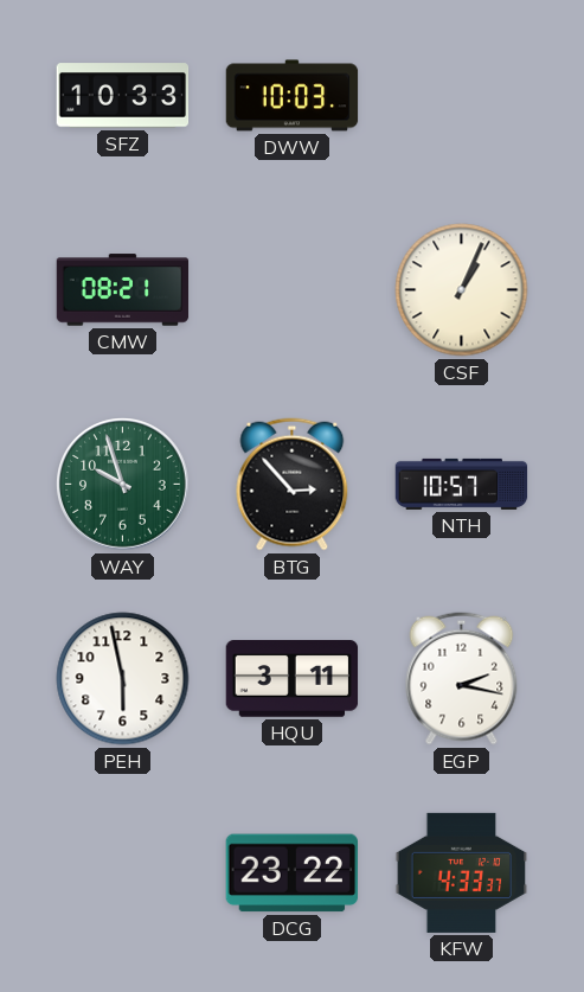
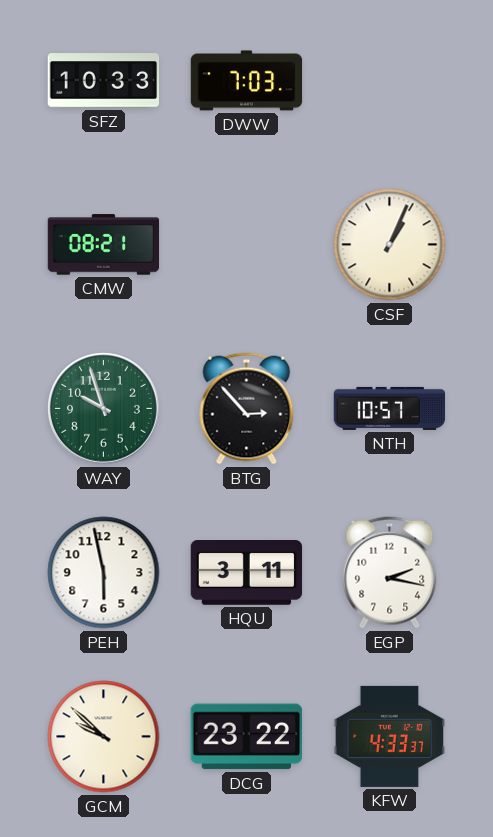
DWW: 10:03 -> 7:03 (247, 81)
GCM: none -> 9:52 (104, 737)
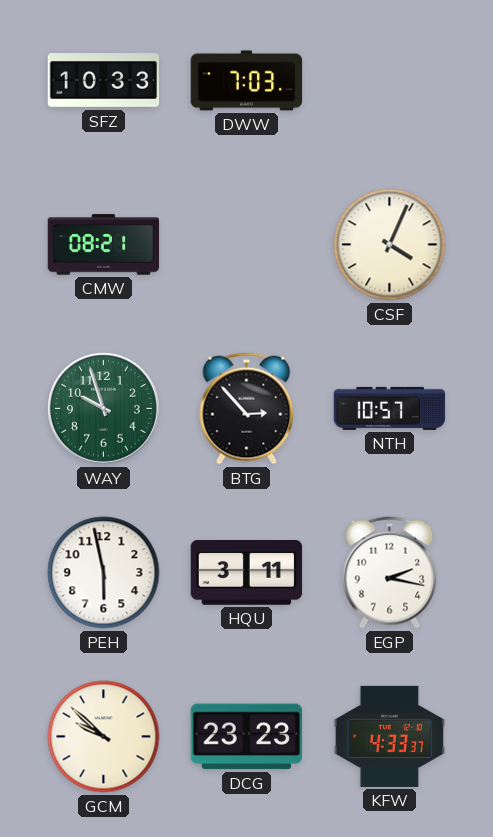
CSF: 1:04 -> 4:04 (390, 245)
DCG: 23:22 -> 23:23 (246, 737)
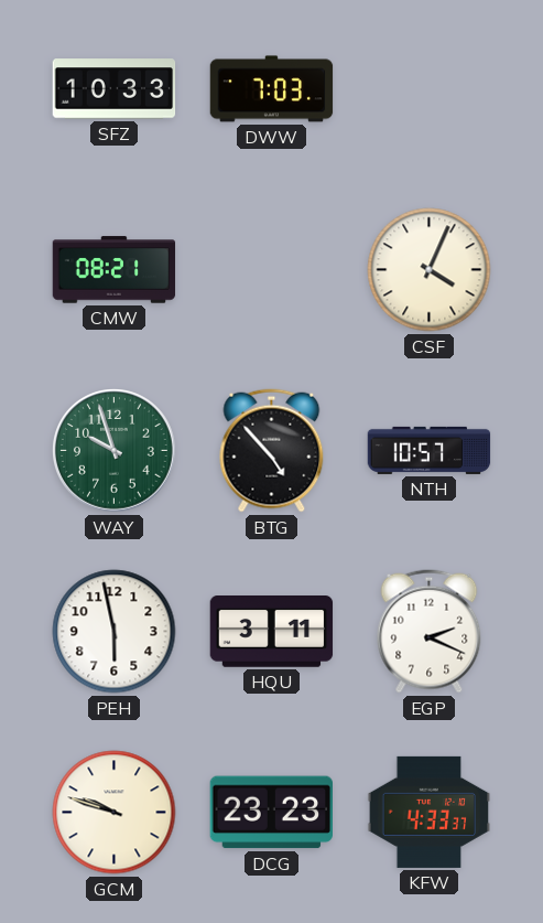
BTG: 2:53 -> 4:53 (272, 451)
EGP: 2:17 -> 2:19 (430, 632)
GCM: 9:52 -> 9:48 (115, 813)
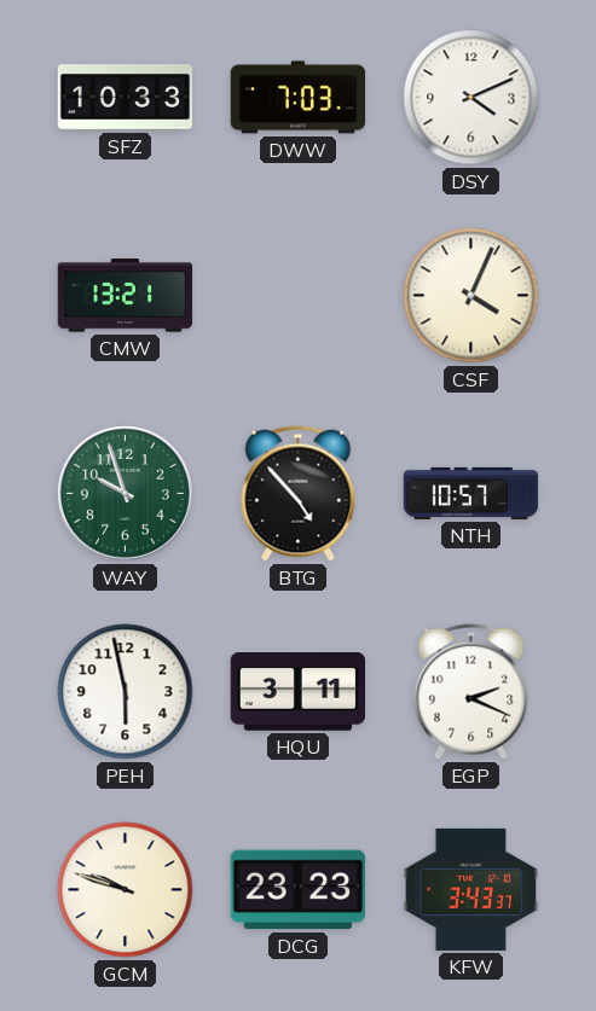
DSY: none -> 4:11 (471, 98)
CMW: 08:21 -> 13:21 (126, 296)
KFW: 4:33 -> 3:43 (471, 889)
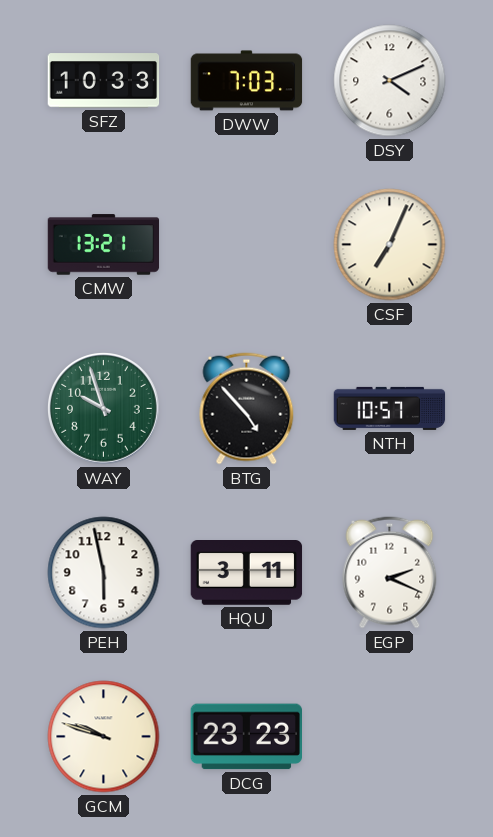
CSF: 4:04 -> 7:04 (390, 245)
KFW: 3:43 -> none (471, 889)
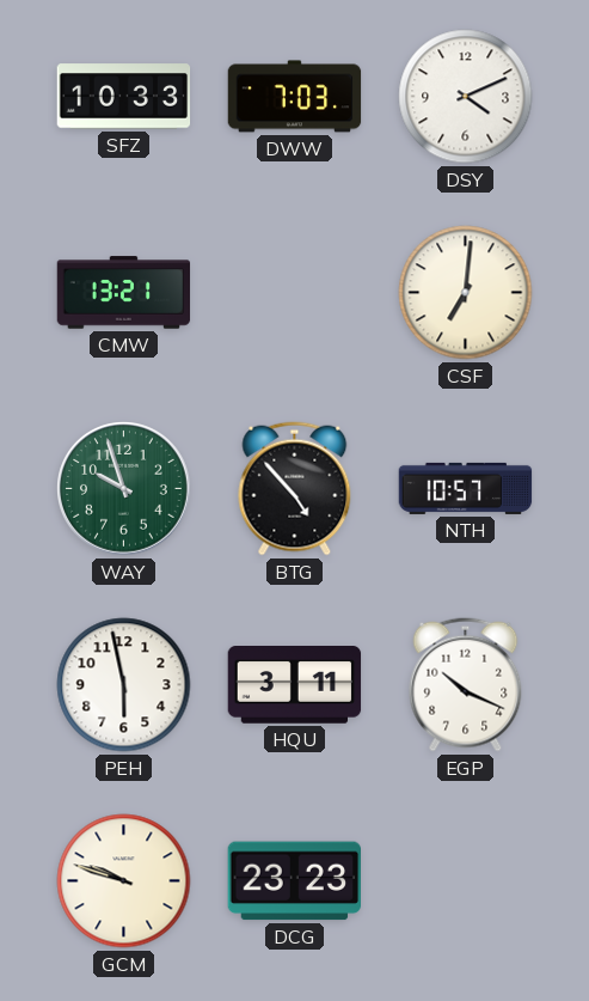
CSF: 7:04 -> 7:01 (466, 293)
EGP: 2:19 -> 10:19 (466, 685)
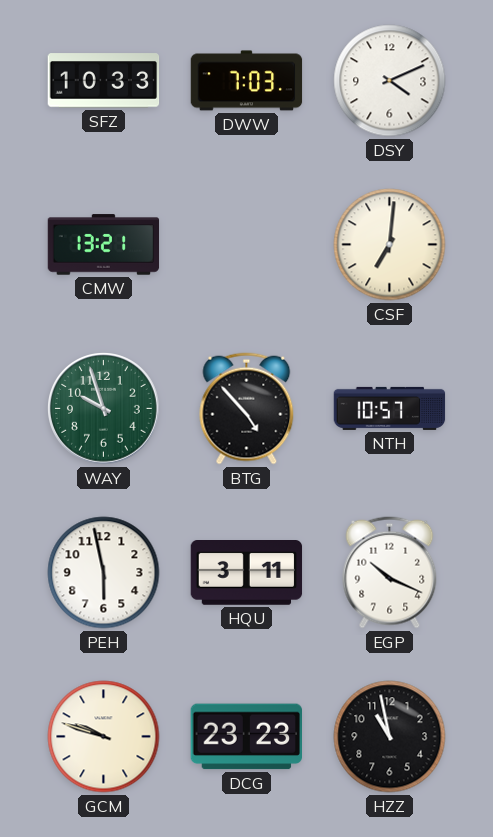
HZZ: none -> 10:58 (390, 737)
